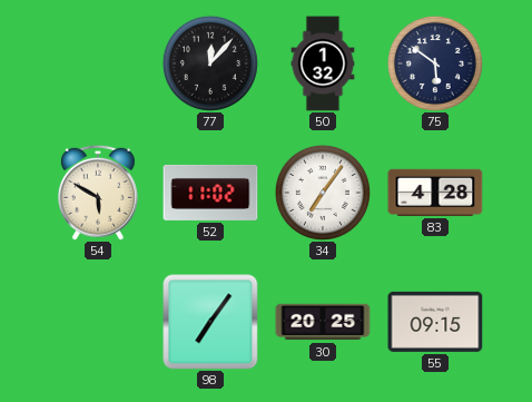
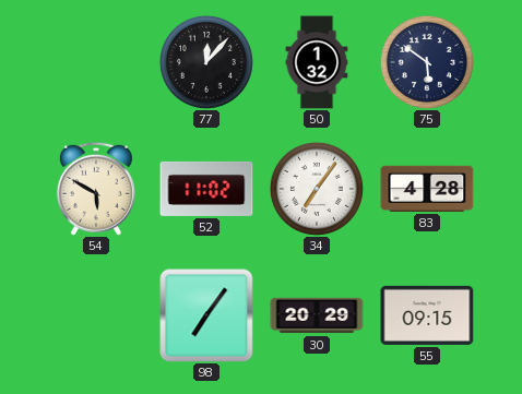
30: 20:25 -> 20:29 (317, 315)
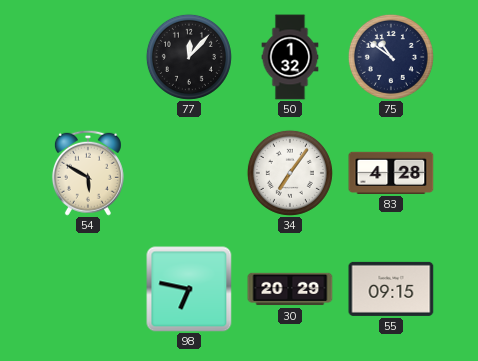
75: 5:51 -> 10:51 (391, 57)
52: 11:02 -> none (206, 189)
98: 7:06 -> 6:47 (189, 289)
